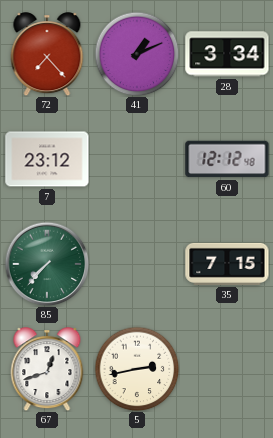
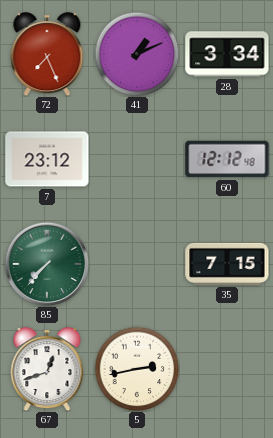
72: 7:23 -> 7:26 (47, 54)
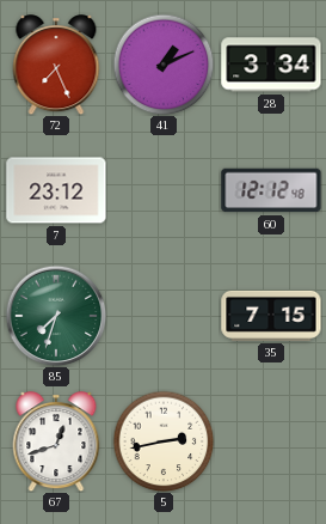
85: 7:37 -> 7:33 (56, 316)
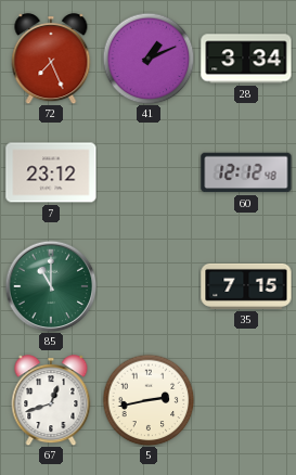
85: 7:33 -> 11:00 (51, 286)
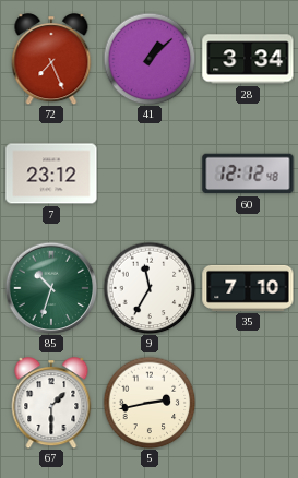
41: 1:11 -> 1:08 (150, 59)
85: 11:00 -> 10:33 (51, 288)
9: none -> 11:35 (150, 288)
35: 7:15 -> 7:10 (248, 288)
67: 12:42 -> 1:30 (51, 403)
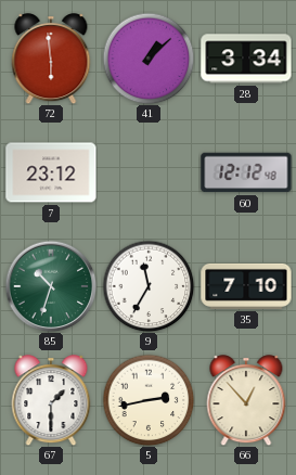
72: 7:26 -> 5:59 (51, 59)
66: none -> 12:53 (246, 400)
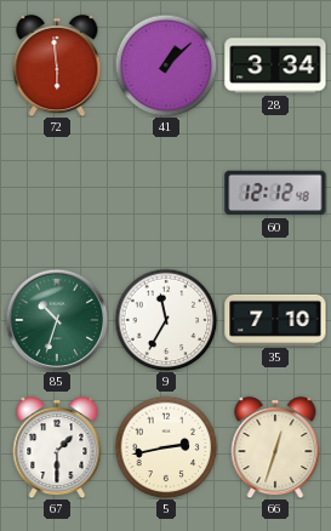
7: 23:12 -> none (51, 172)
66: 12:53 -> 12:33 (275, 447)
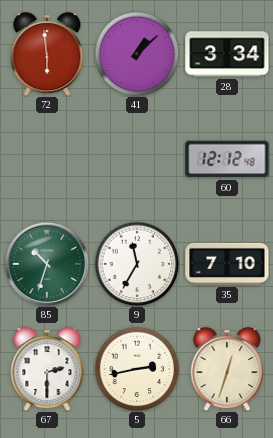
67: 1:30 -> 2:30 (47, 369)
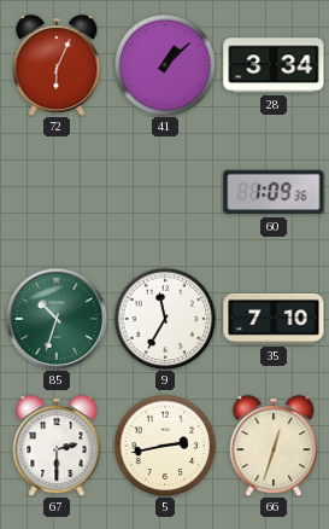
72: 5:59 -> 6:04 (57, 65)
60: 12:12 -> 1:09 (274, 192)
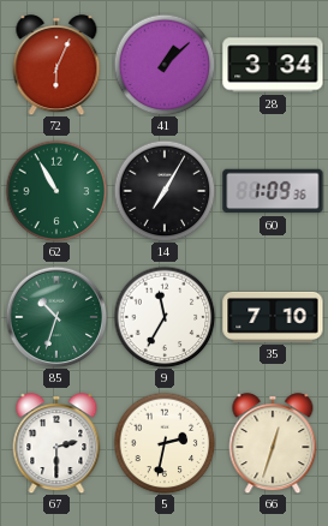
62: none -> 10:55 (56, 191)
14: none -> 7:05 (165, 191)
5: 2:43 -> 2:32 (165, 443)
